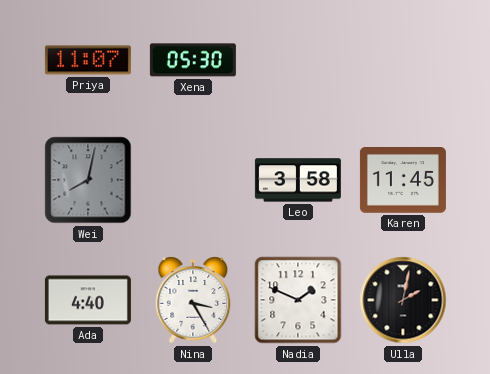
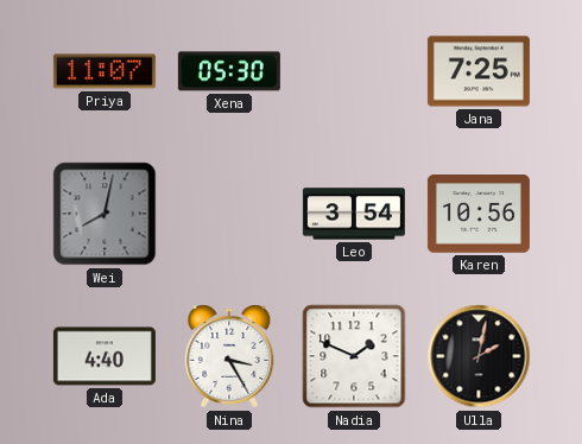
Jana: none -> 7:25 (479, 71)
Leo: 3:58 -> 3:54 (354, 214)
Karen: 11:45 -> 10:56 (479, 215)
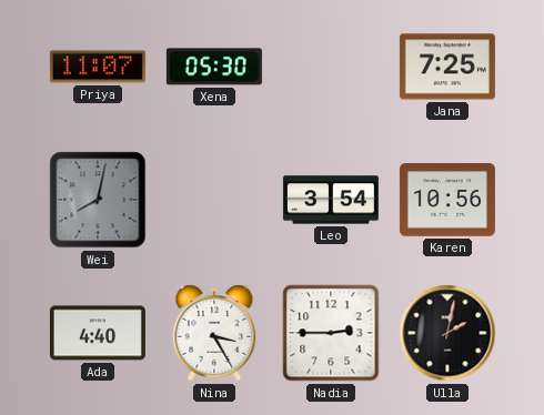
Nadia: 1:49 -> 2:45 (331, 333)
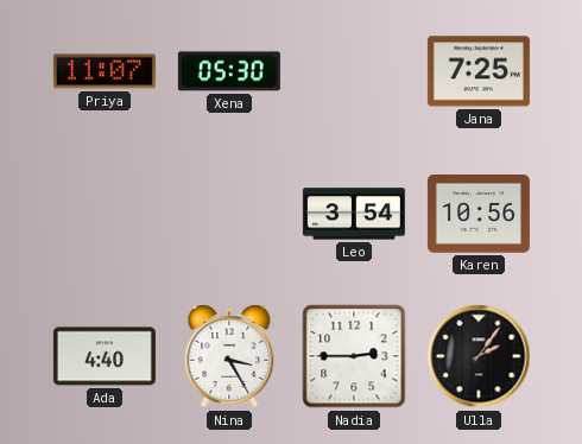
Wei: 8:02 -> none (98, 200)
Ulla: 2:02 -> 2:06 (479, 356)
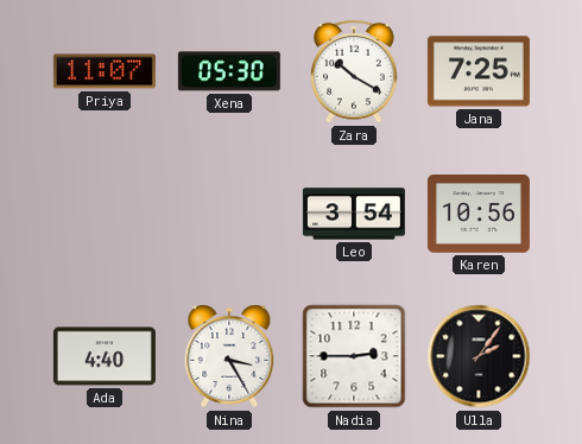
Zara: none -> 10:20 (354, 71)
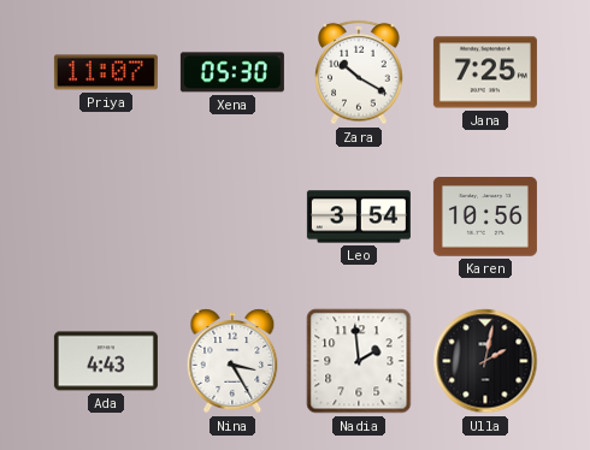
Ada: 4:40 -> 4:43 (106, 361)
Nadia: 2:45 -> 1:59 (359, 361)
Ulla: 2:06 -> 2:02 (485, 361)
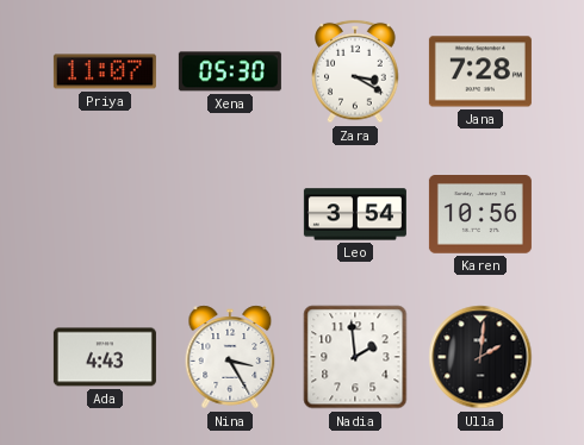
Zara: 10:20 -> 3:20 (355, 71)
Jana: 7:25 -> 7:28 (480, 71)
Ulla: 2:02 -> 2:01 (480, 357)
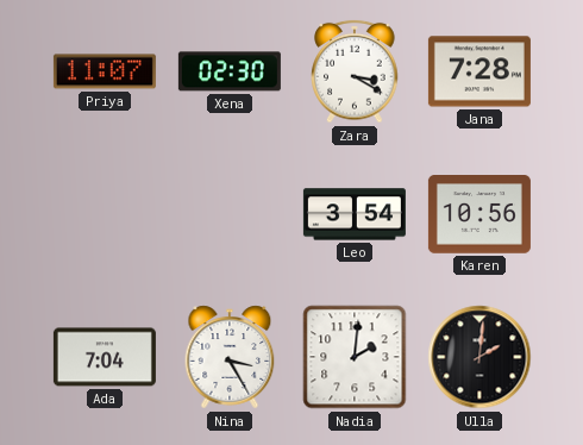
Xena: 05:30 -> 02:30 (230, 71)
Ada: 4:43 -> 7:04 (105, 357)
Nadia: 1:59 -> 2:01 (355, 357)
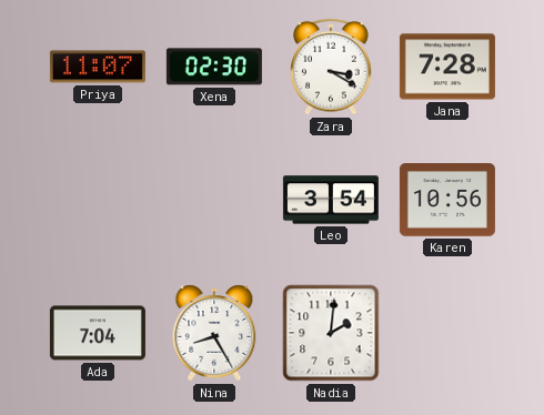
Nina: 3:25 -> 8:25 (214, 333)
Ulla: 2:01 -> none (479, 357)
